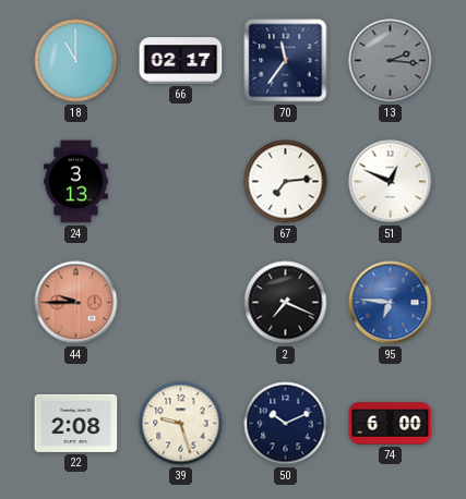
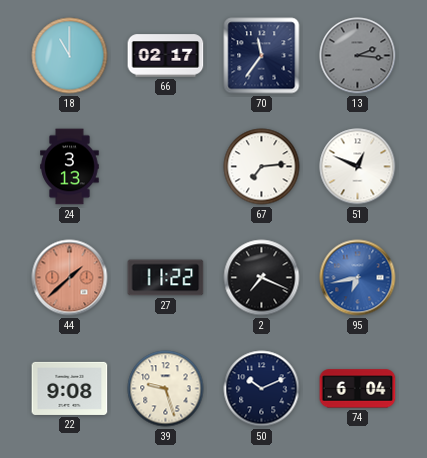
44: 9:45 -> 1:38 (70, 278)
27: none -> 11:22 (166, 278)
95: 6:46 -> 6:43 (358, 278)
22: 2:08 -> 9:08 (70, 388)
74: 6:00 -> 6:04 (358, 389)
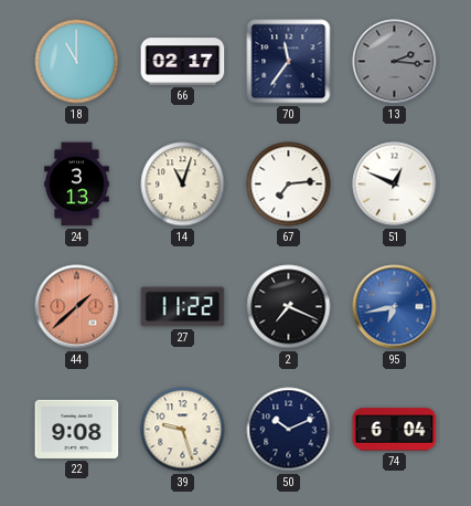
14: none -> 11:03 (183, 185)
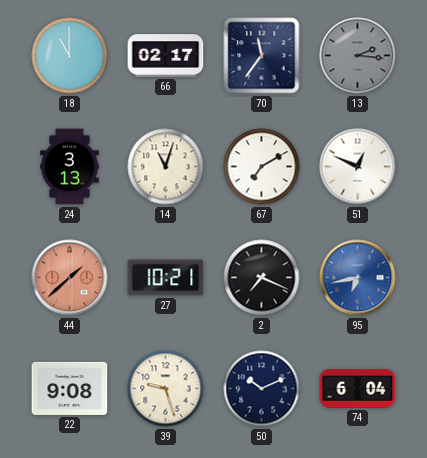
67: 7:14 -> 7:10 (262, 167)
27: 11:22 -> 10:21 (166, 278)
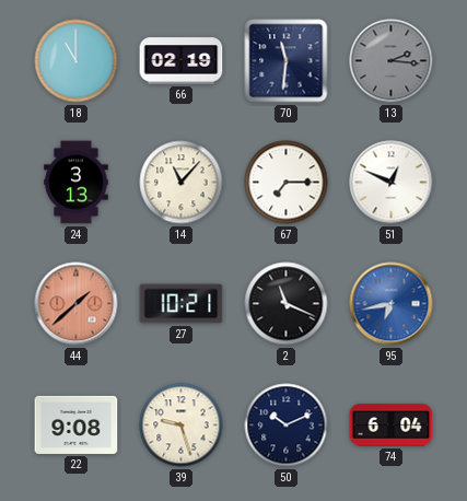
66: 02:17 -> 02:19 (182, 61)
70: 11:36 -> 11:31 (287, 61)
14: 11:03 -> 11:07 (182, 183)
67: 7:10 -> 7:15 (287, 183)
2: 7:19 -> 11:19 (287, 304)
